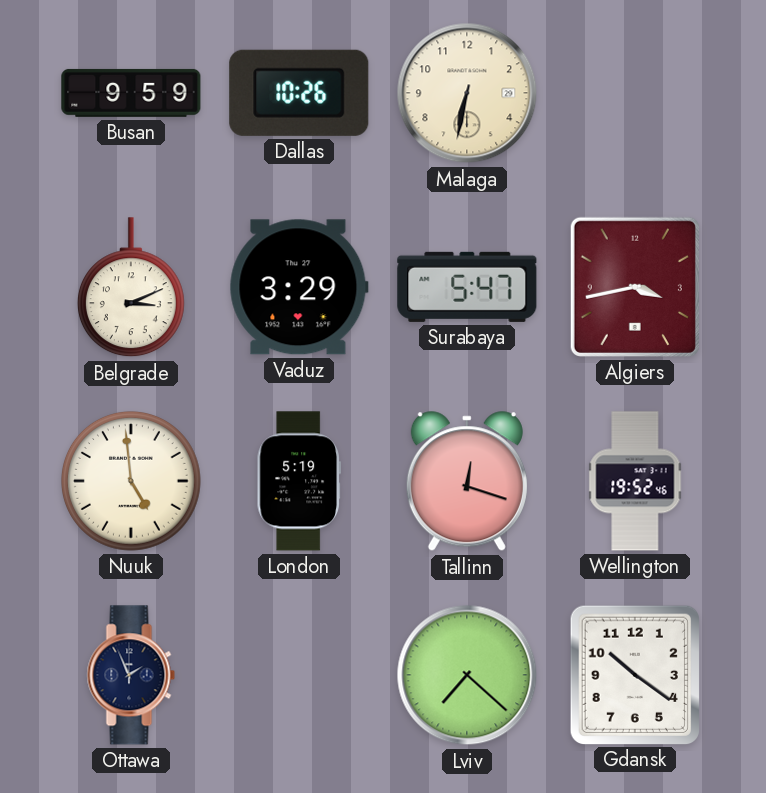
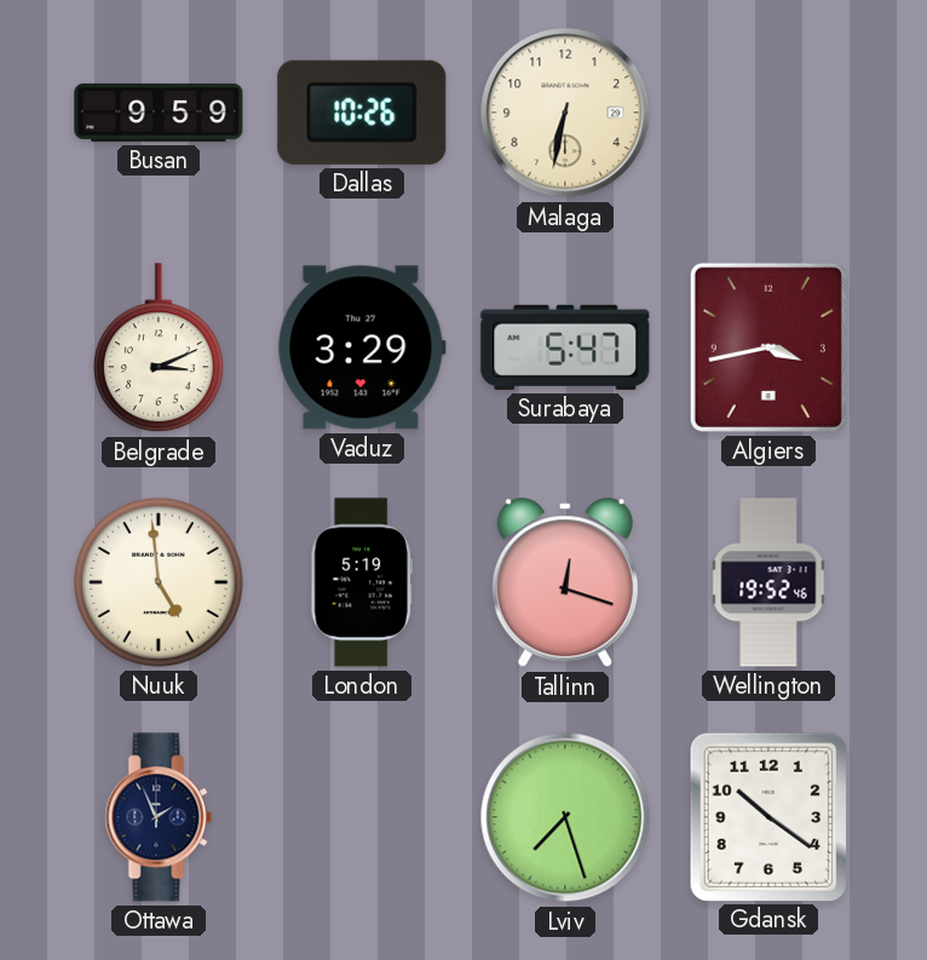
Lviv: 7:22 -> 7:27 (565, 817)
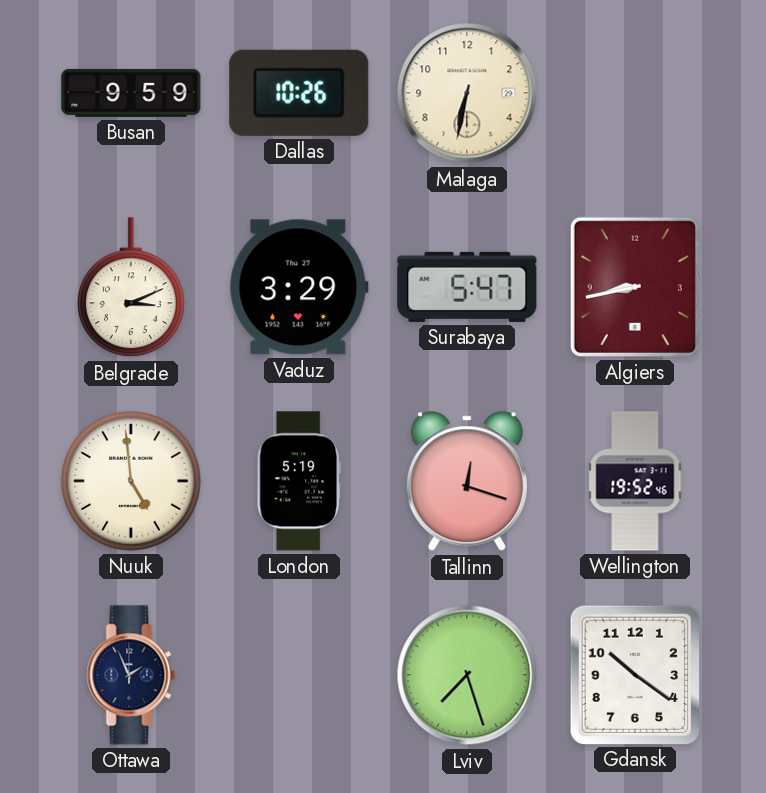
Algiers: 3:43 -> 8:43 (635, 287)
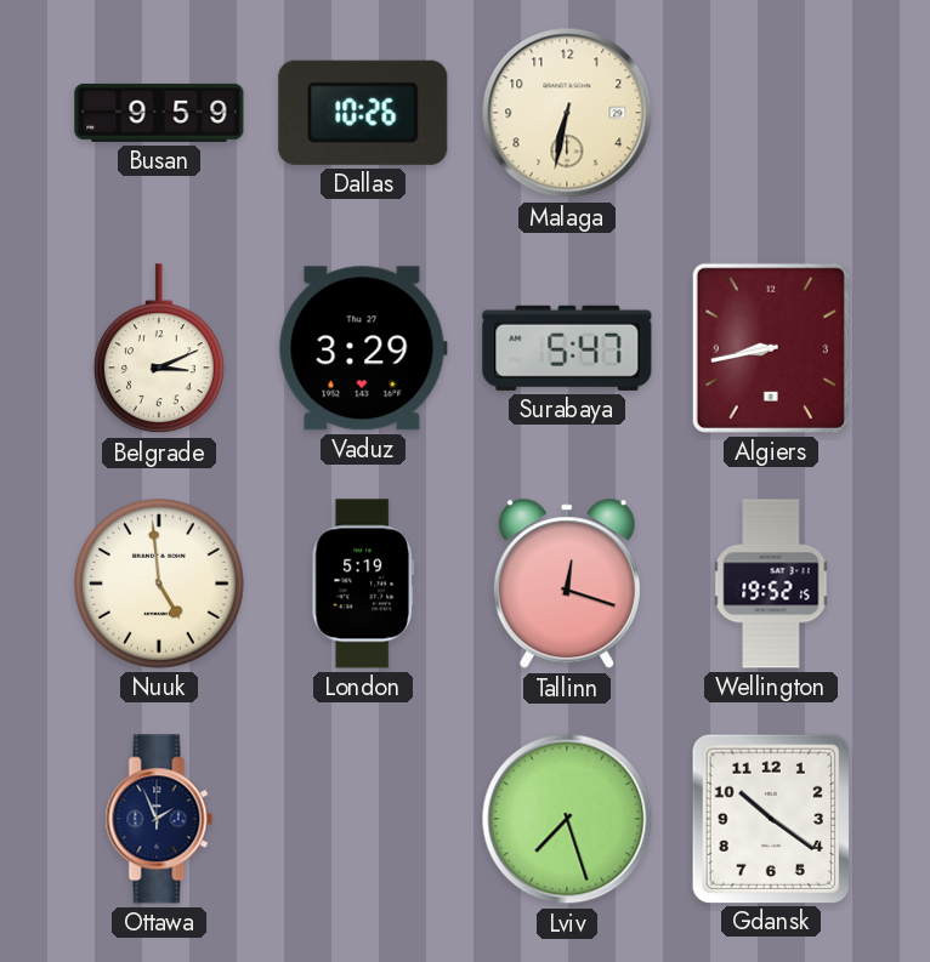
Wellington: 19:52:46 -> 19:52:15 (771, 584)
